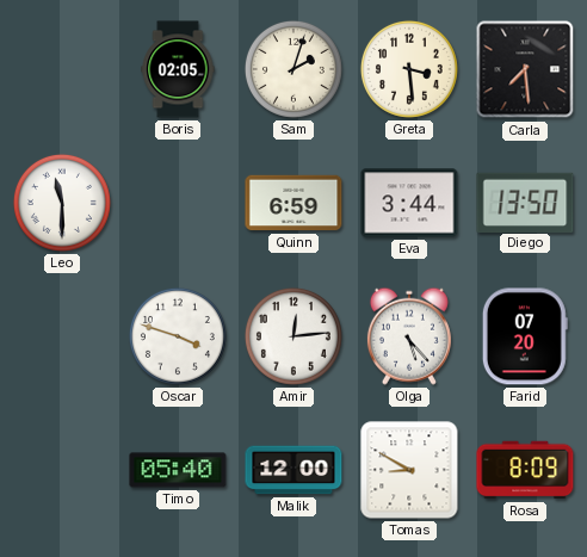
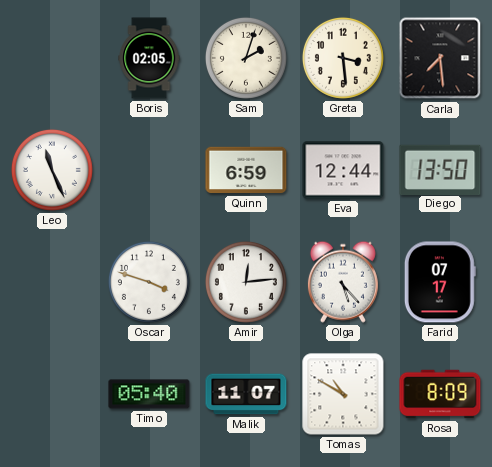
Leo: 11:30 -> 11:26 (52, 170)
Eva: 3:44 -> 12:44 (343, 170)
Farid: 07:20 -> 07:17 (440, 282)
Malik: 12:00 -> 11:07 (246, 394)
Tomas: 8:50 -> 10:50 (343, 394)
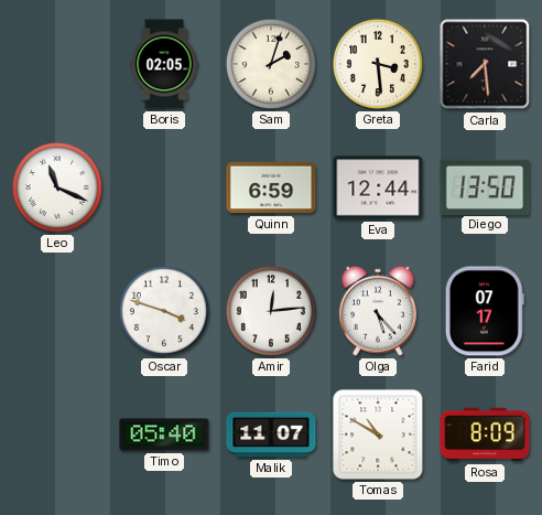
Leo: 11:26 -> 11:19 (57, 187)
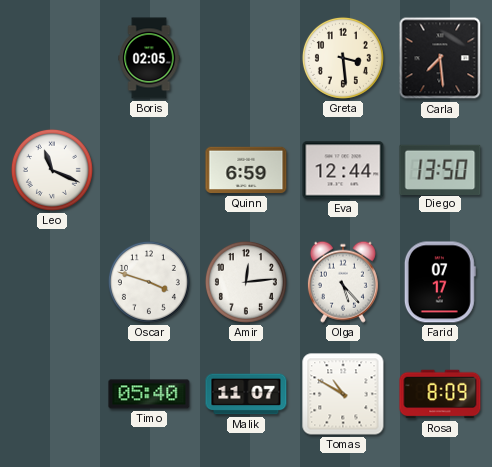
Sam: 2:03 -> none (271, 64)
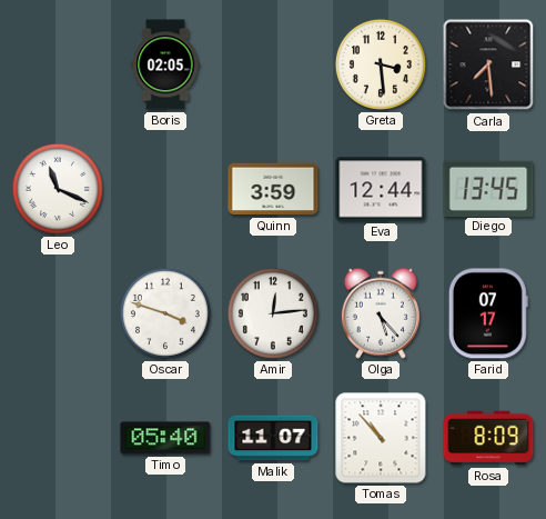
Quinn: 6:59 -> 3:59 (273, 189)
Diego: 13:50 -> 13:45 (488, 188)
Tomas: 10:50 -> 10:53 (381, 438)
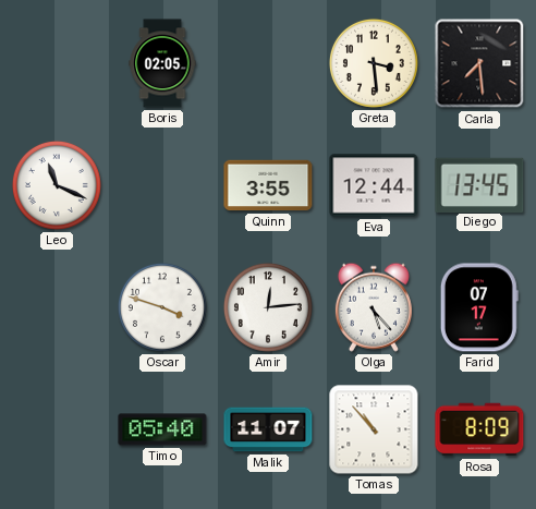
Quinn: 3:59 -> 3:55 (268, 185)
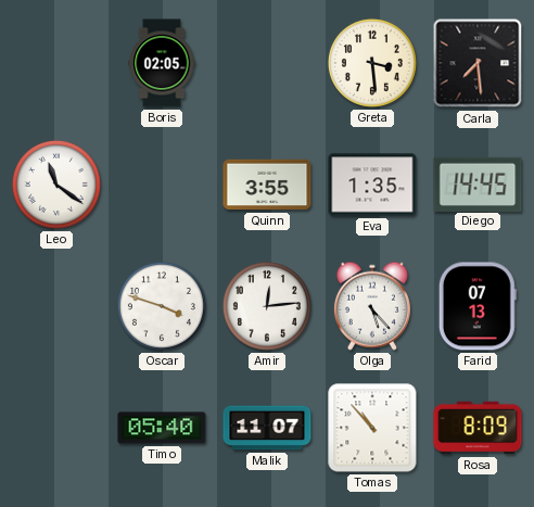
Leo: 11:19 -> 11:21 (56, 185)
Eva: 12:44 -> 1:35 (372, 185)
Diego: 13:45 -> 14:45 (478, 183)
Farid: 07:17 -> 07:13 (478, 306)
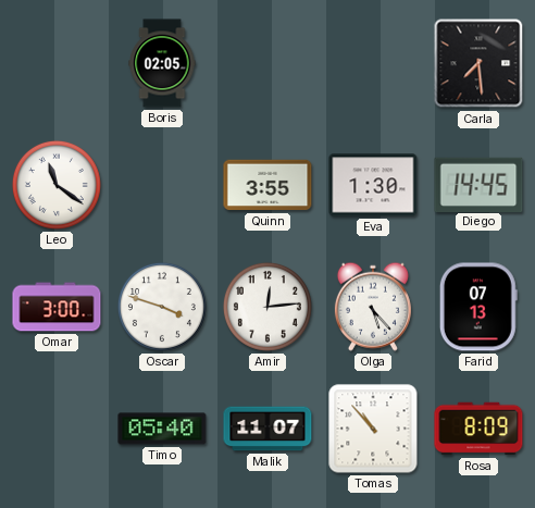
Greta: 3:29 -> none (372, 63)
Eva: 1:35 -> 1:30 (373, 185)
Omar: none -> 3:00 (57, 307)
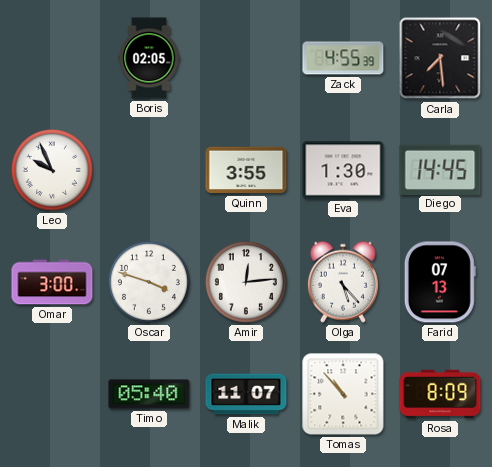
Zack: none -> 4:55 (343, 58)
Leo: 11:21 -> 9:56 (52, 170)
